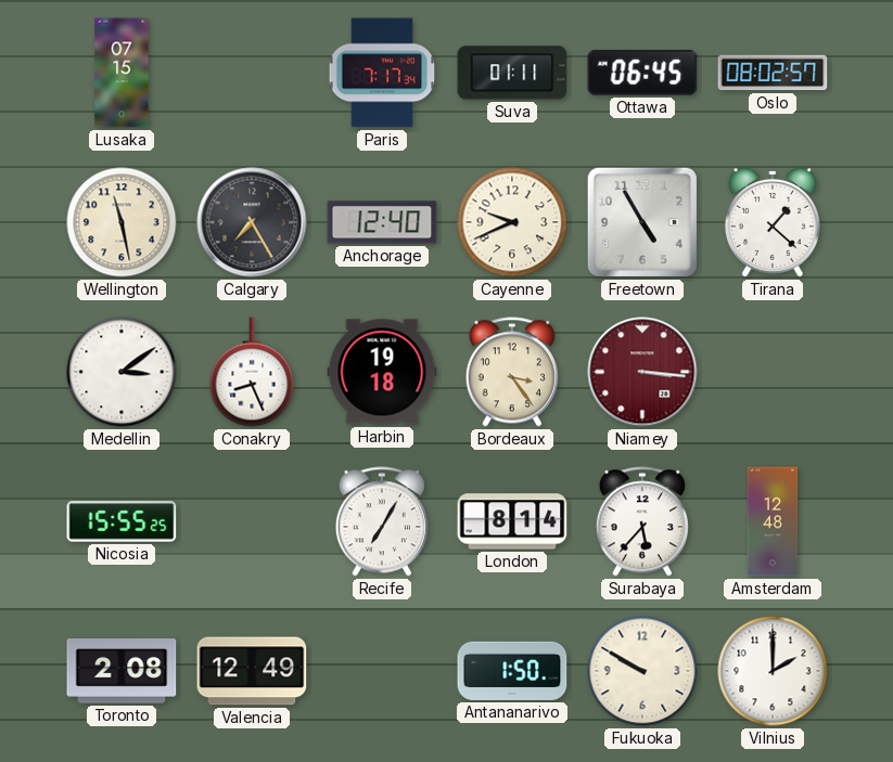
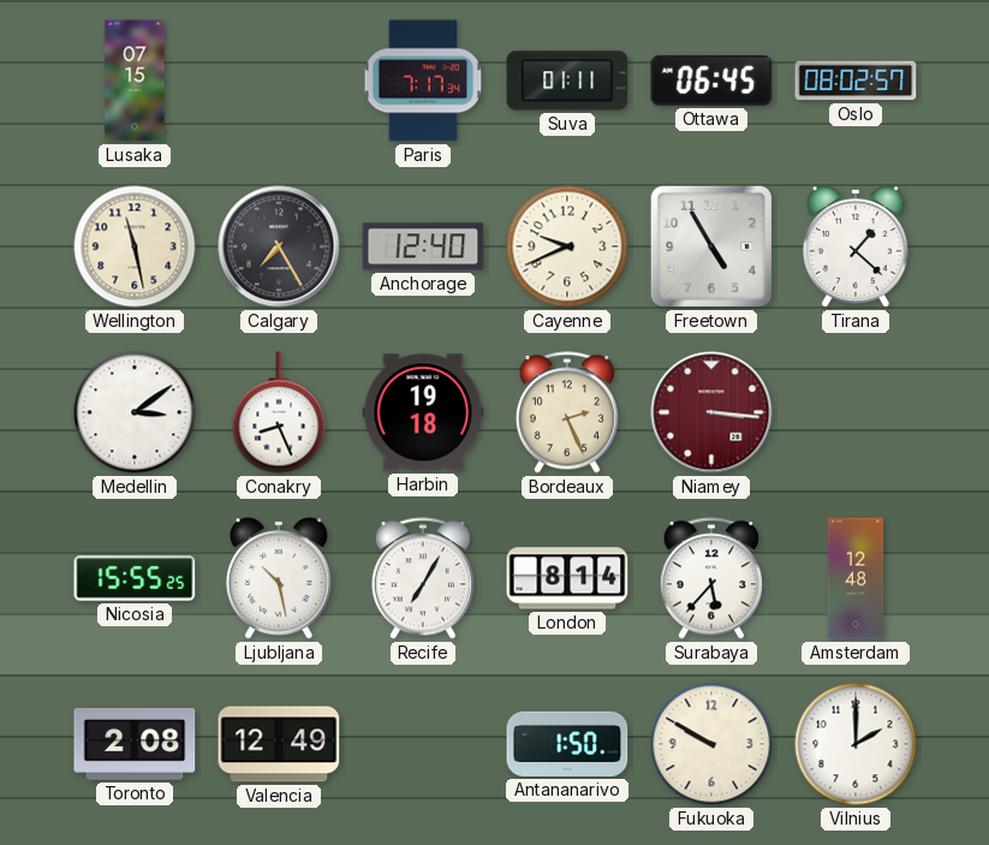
Bordeaux: 3:24 -> 2:26 (567, 412)
Ljubljana: none -> 10:28 (279, 578)
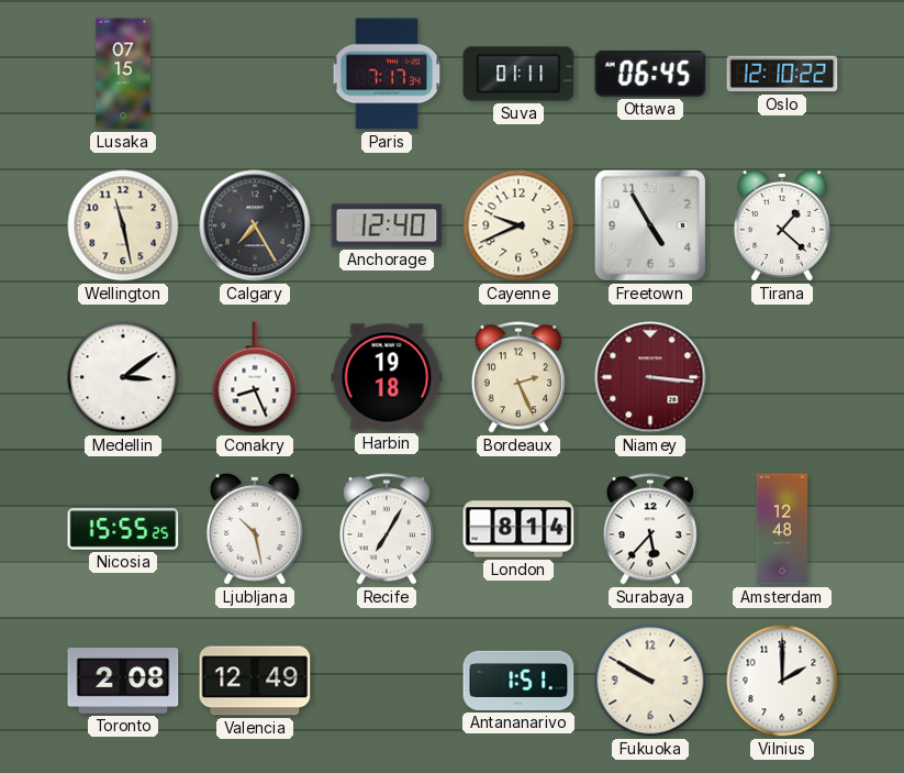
Oslo: 08:02 -> 12:10 (782, 74)
Antananarivo: 1:50 -> 1:51 (518, 681)
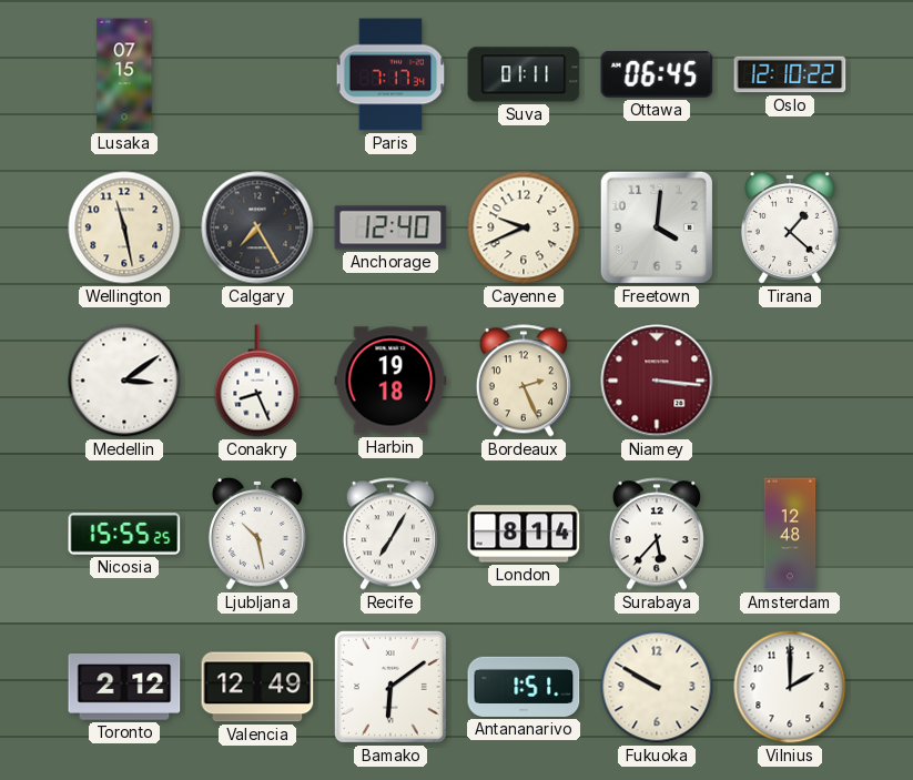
Freetown: 4:55 -> 4:01 (657, 227)
Toronto: 2:08 -> 2:12 (124, 687)
Bamako: none -> 6:09 (390, 687)
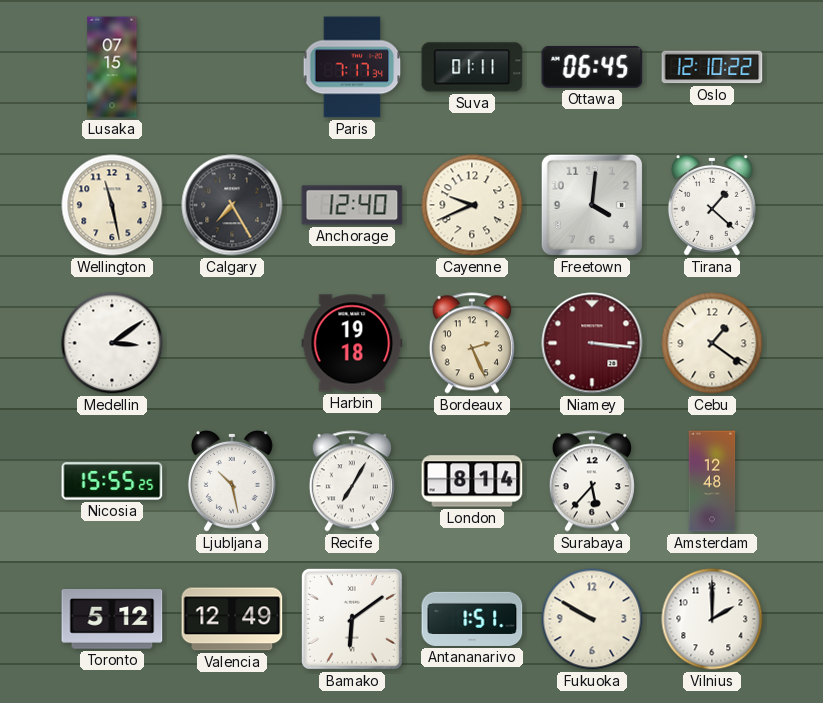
Conakry: 8:26 -> none (257, 381)
Cebu: none -> 1:21 (712, 343)
Toronto: 2:12 -> 5:12 (112, 619)
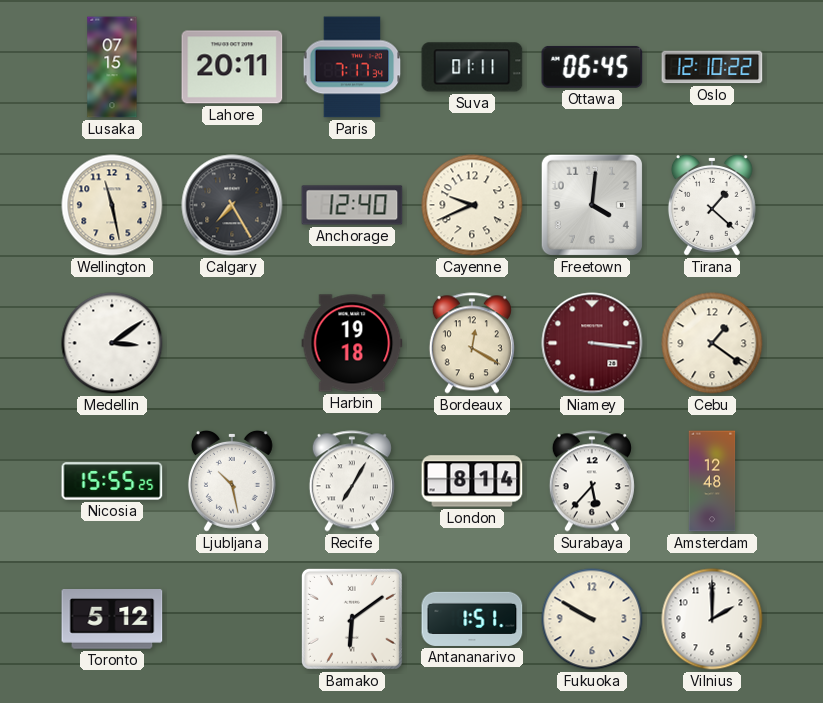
Lahore: none -> 20:11 (232, 67)
Bordeaux: 2:26 -> 12:20 (472, 343)
Valencia: 12:49 -> none (232, 619)
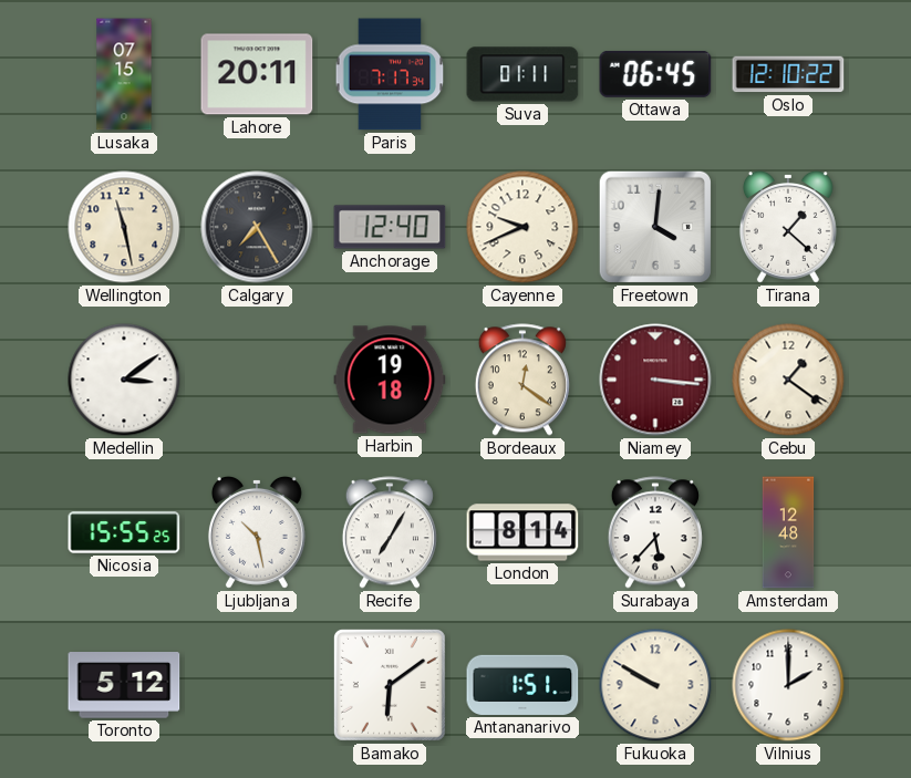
Bordeaux: 12:20 -> 12:21 (522, 380)
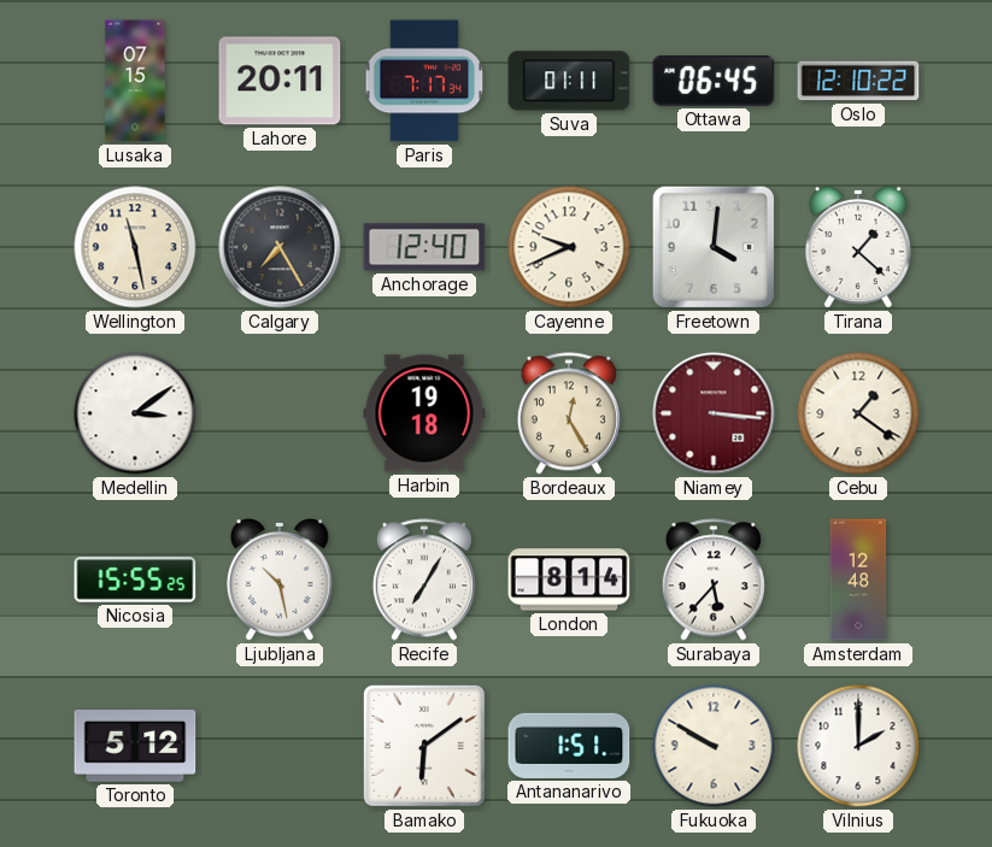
Bordeaux: 12:21 -> 12:25 (569, 413)
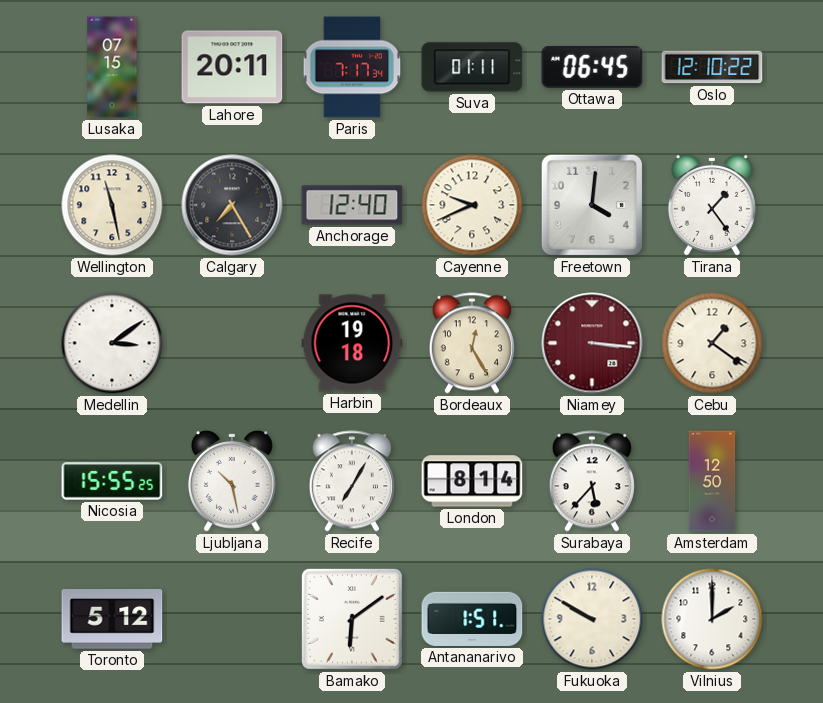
Tirana: 1:22 -> 1:24 (712, 205)
Amsterdam: 12:48 -> 12:50 (712, 481)
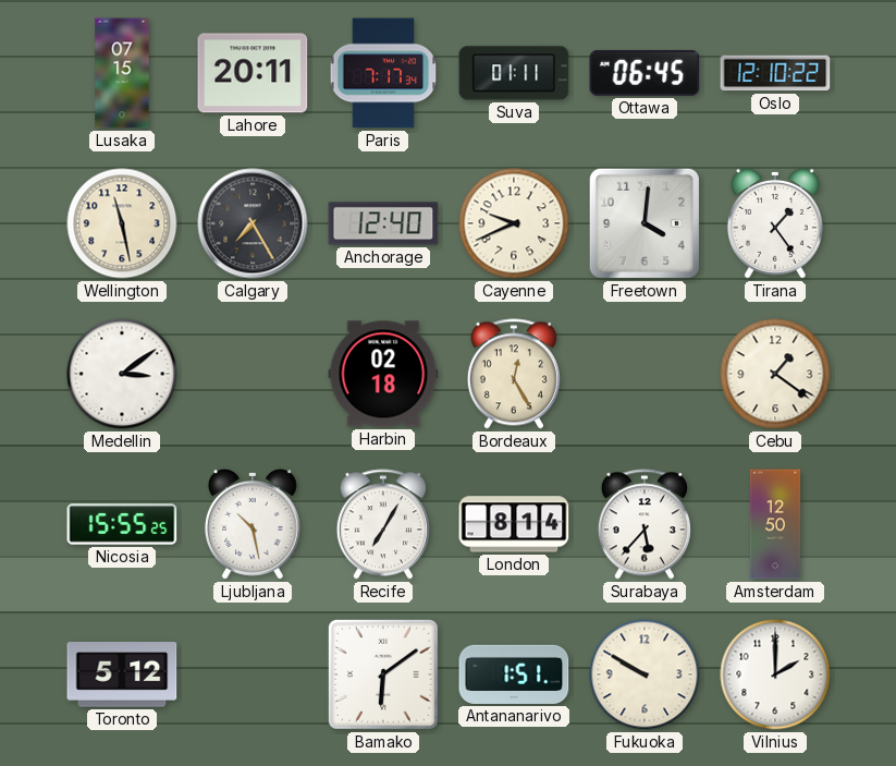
Harbin: 19:18 -> 02:18 (383, 374)
Niamey: 3:16 -> none (592, 343)
